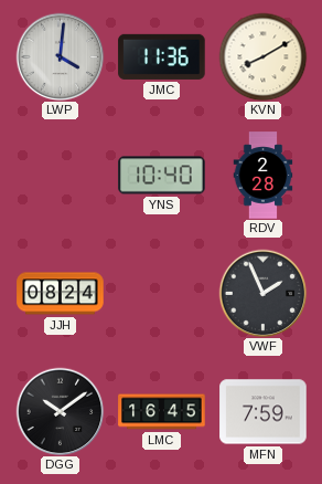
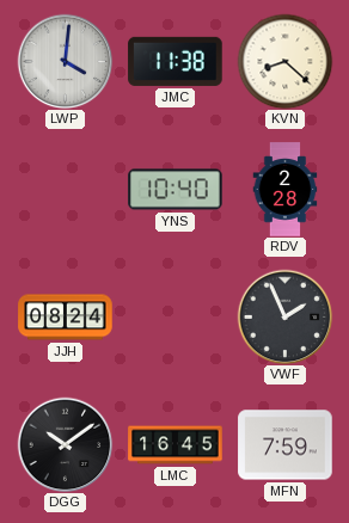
JMC: 11:36 -> 11:38 (176, 61)
KVN: 8:10 -> 8:22 (284, 61)
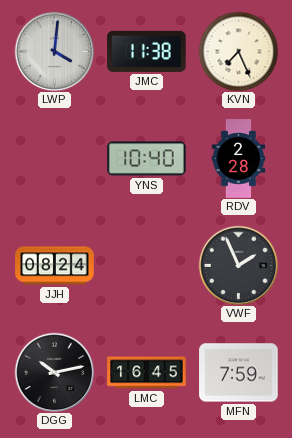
KVN: 8:22 -> 7:26 (238, 51)
DGG: 10:09 -> 10:13 (54, 372)
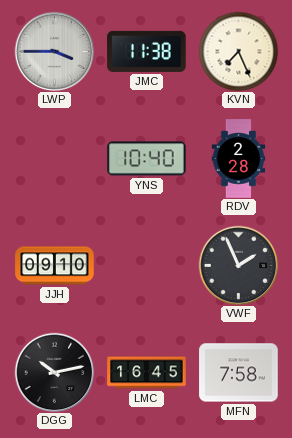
LWP: 4:01 -> 3:45 (54, 51)
JJH: 08:24 -> 09:10 (55, 266)
MFN: 7:59 -> 7:58 (239, 373)
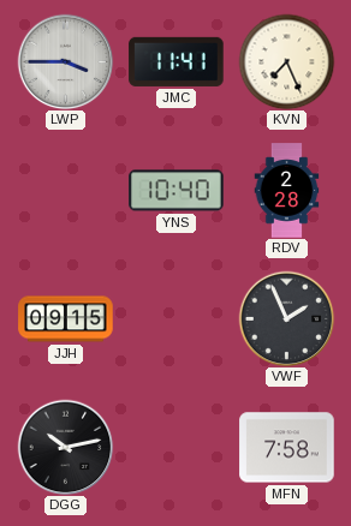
JMC: 11:38 -> 11:41 (177, 61)
JJH: 09:10 -> 09:15 (66, 319)
LMC: 16:45 -> none (147, 373)
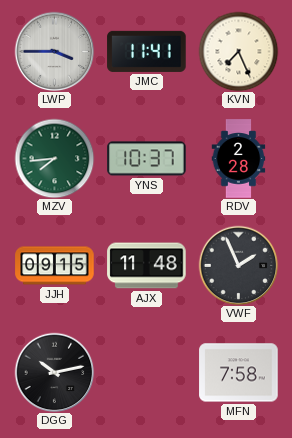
MZV: none -> 7:44 (54, 158)
YNS: 10:40 -> 10:37 (147, 159)
AJX: none -> 11:48 (147, 266)
